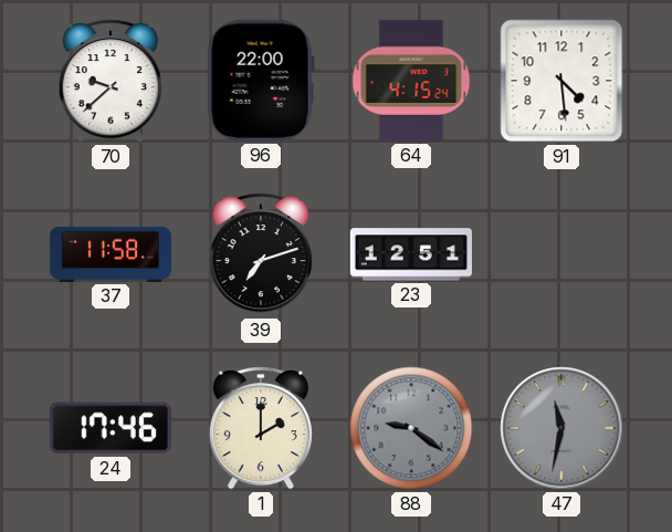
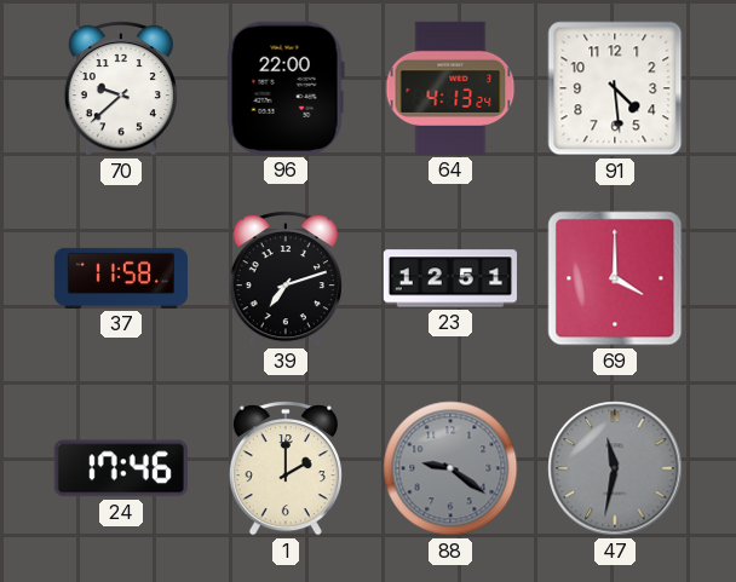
64: 4:15 -> 4:13 (450, 88)
69: none -> 4:00 (615, 278)
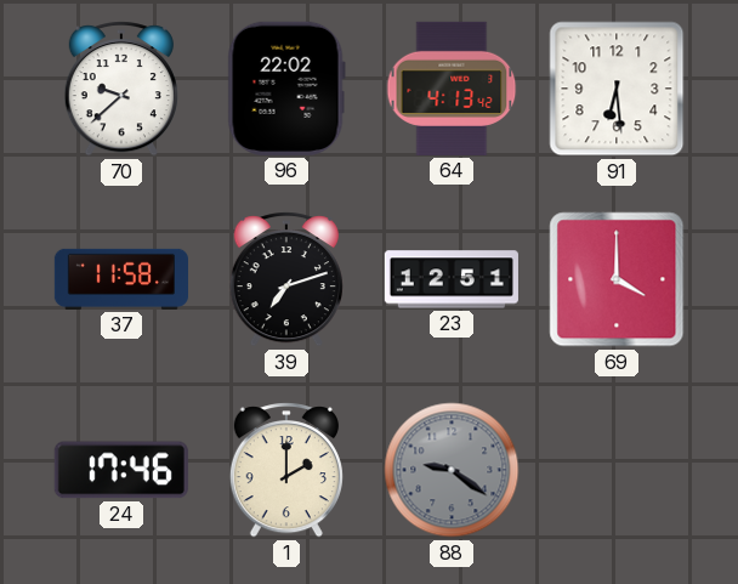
96: 22:00 -> 22:02 (286, 89)
64: 4:13:24 -> 4:13:42 (452, 89)
91: 4:29 -> 6:29 (617, 89)
47: 11:32 -> none (615, 468)
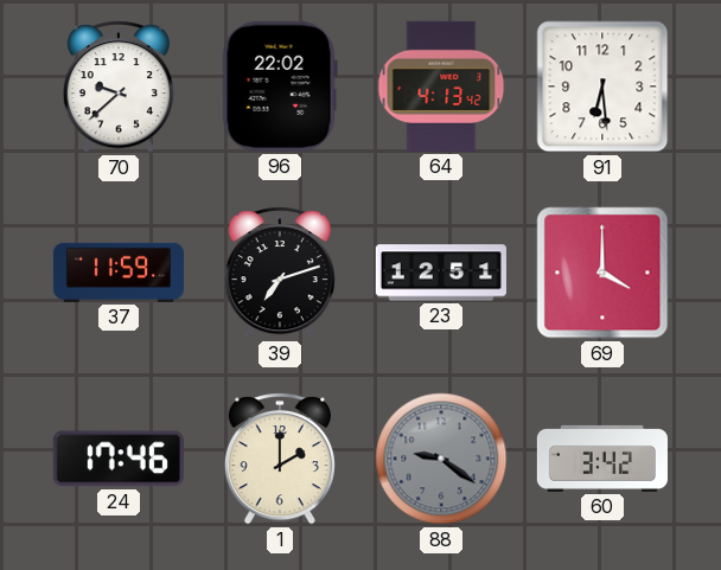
37: 11:58 -> 11:59 (117, 273)
60: none -> 3:42 (602, 459)
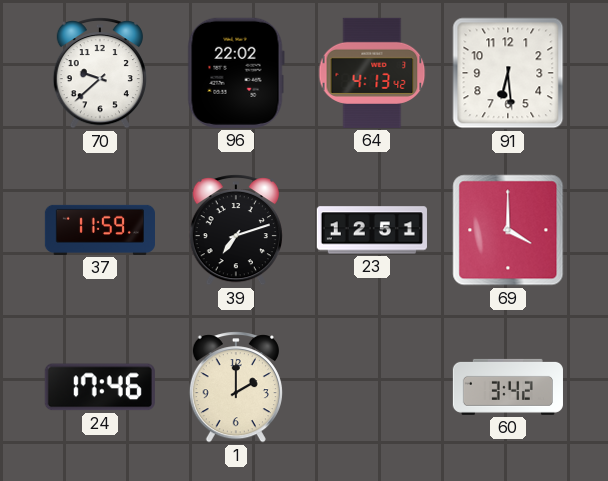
88: 9:21 -> none (441, 459)
